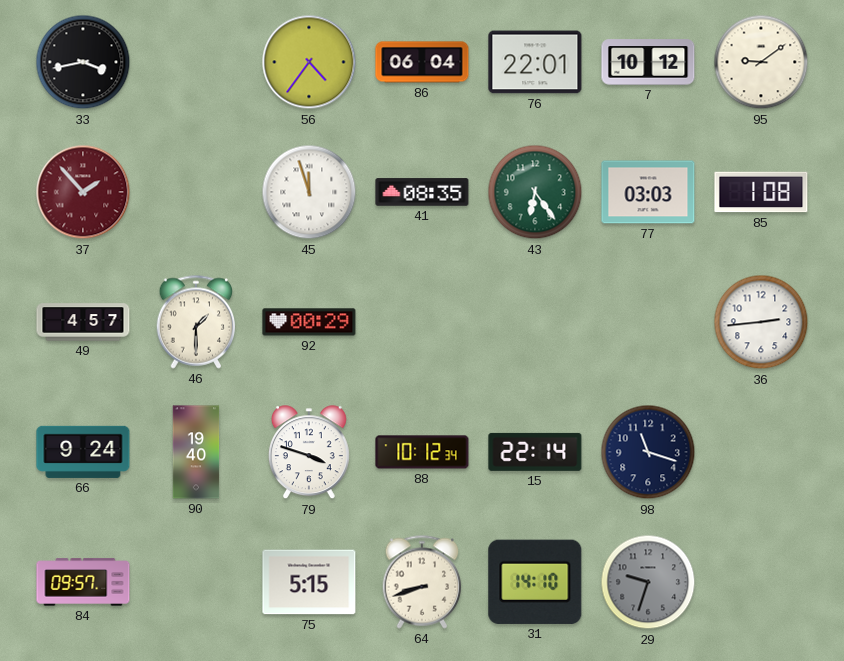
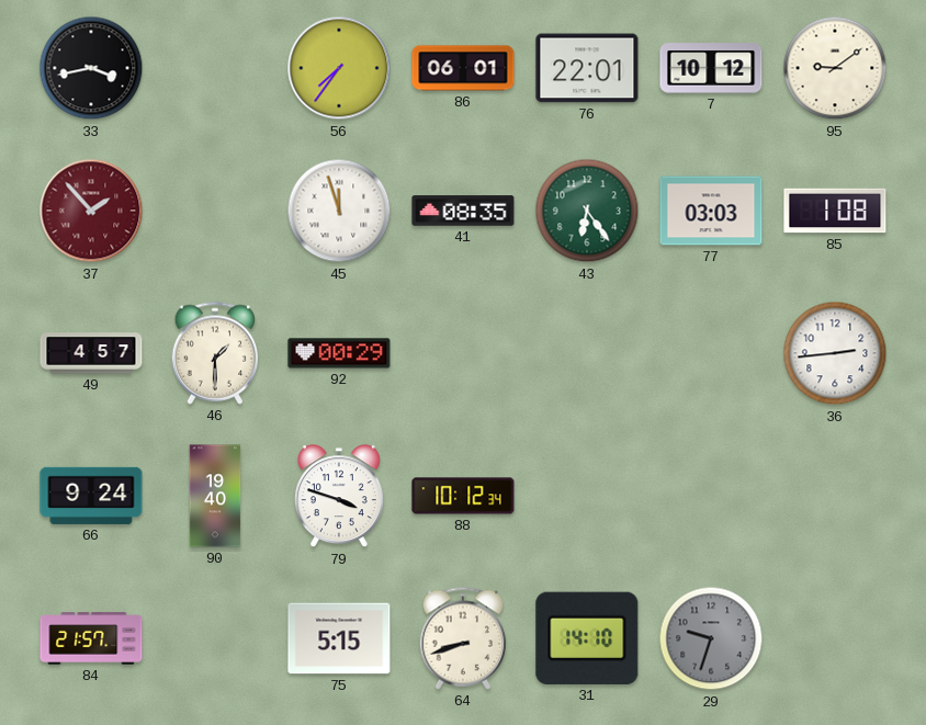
56: 4:36 -> 7:36 (339, 68)
86: 06:04 -> 06:01 (463, 68)
15: 22:14 -> none (535, 452)
98: 11:18 -> none (648, 452)
84: 09:57 -> 21:57 (91, 638)
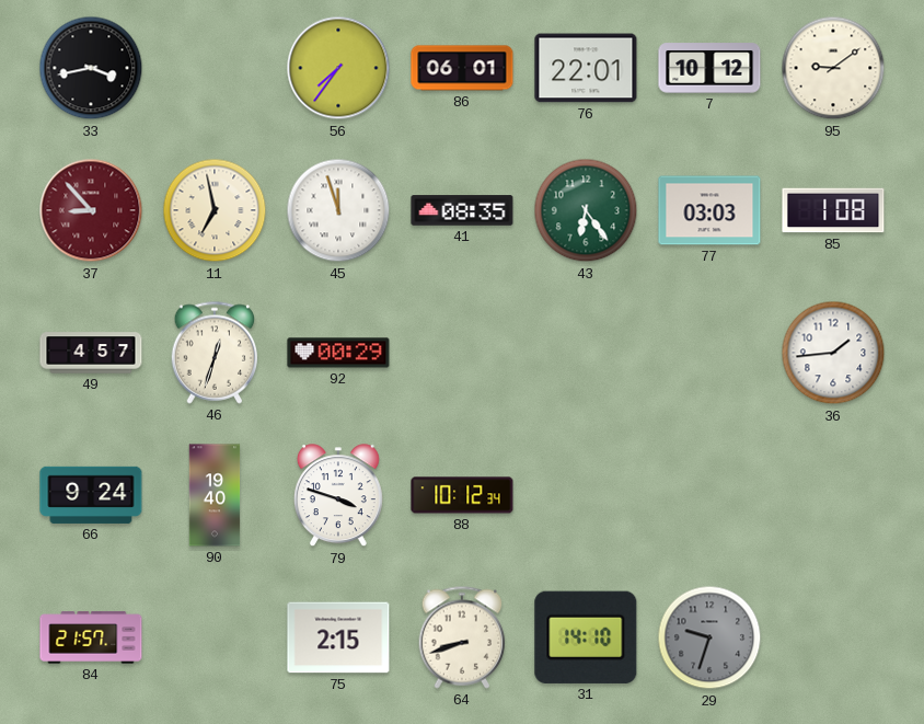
37: 1:53 -> 8:53 (91, 210)
11: none -> 6:58 (215, 210)
46: 1:30 -> 12:33 (215, 353)
36: 2:44 -> 1:44 (833, 353)
75: 5:15 -> 2:15 (338, 637)
